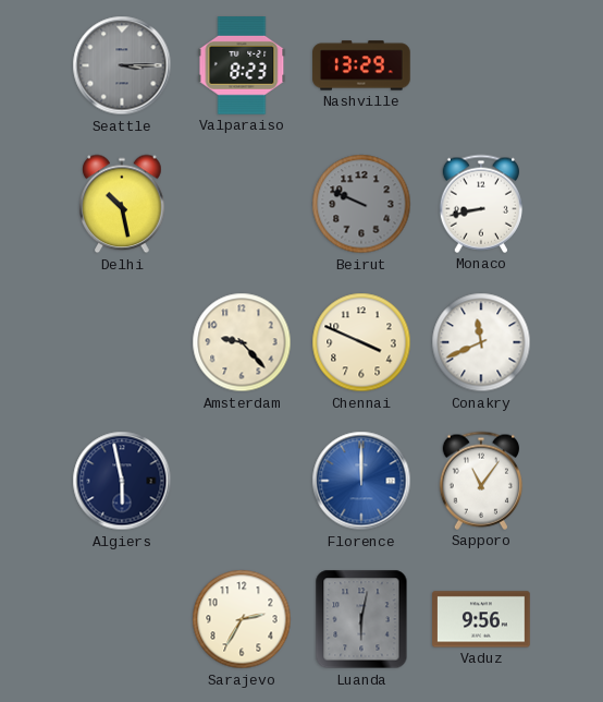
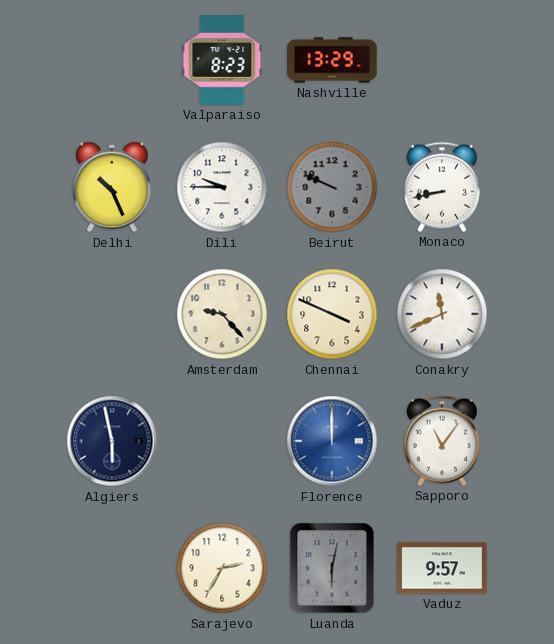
Seattle: 3:15 -> none (122, 65)
Delhi: 10:28 -> 10:26 (112, 187)
Dili: none -> 9:45 (222, 187)
Vaduz: 9:56 -> 9:57 (442, 568)
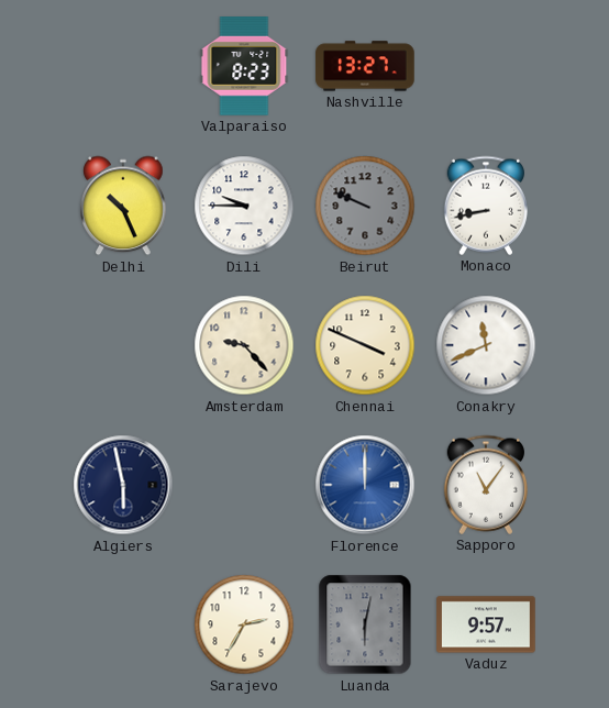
Nashville: 13:29 -> 13:27 (365, 66)
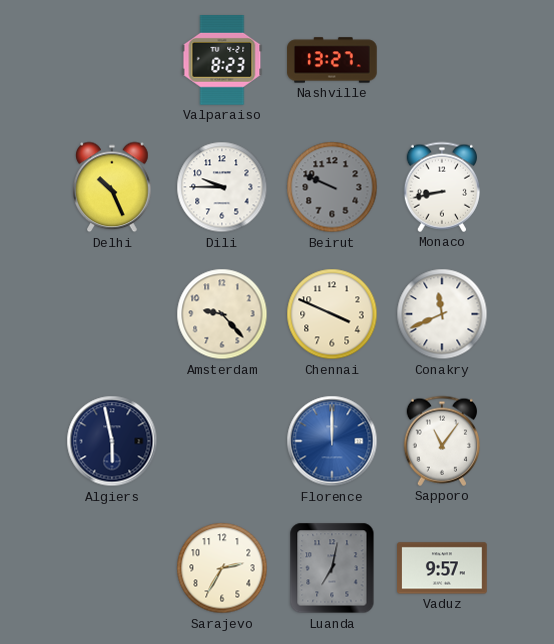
Luanda: 6:02 -> 7:02 (332, 568)
